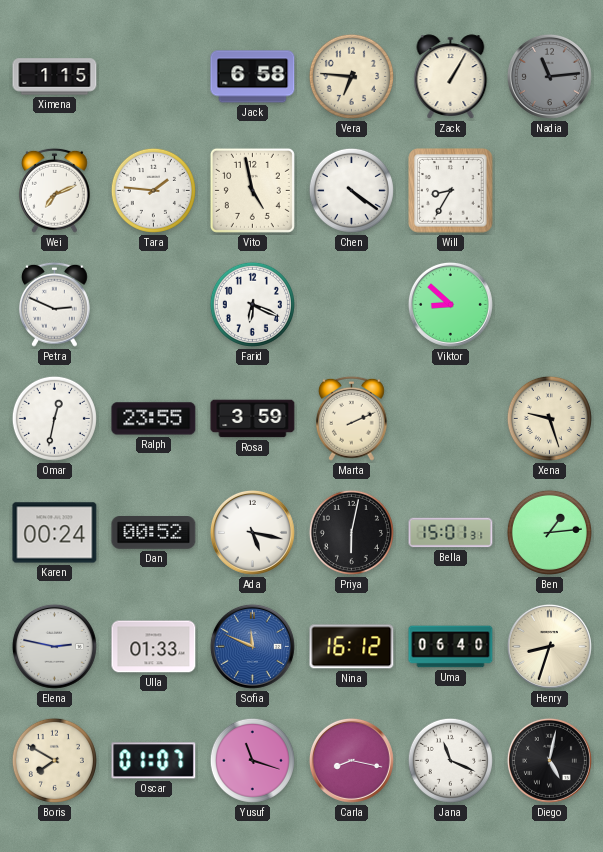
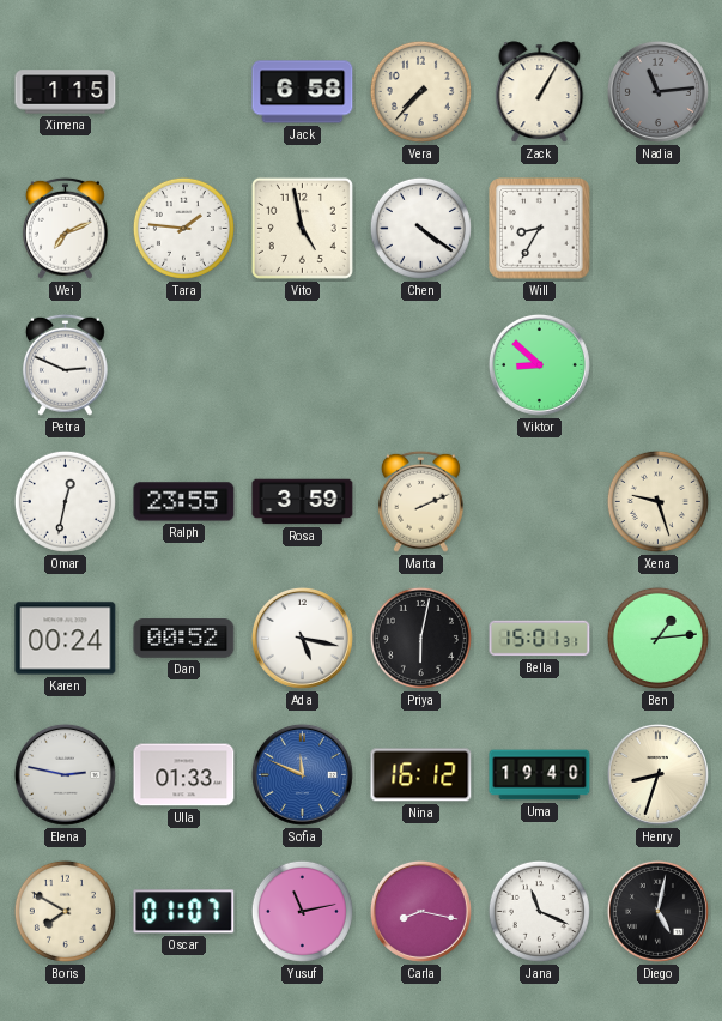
Vera: 6:46 -> 7:37 (420, 91)
Farid: 6:19 -> none (252, 304)
Uma: 06:40 -> 19:40 (540, 775)
Yusuf: 11:18 -> 11:13 (302, 911)
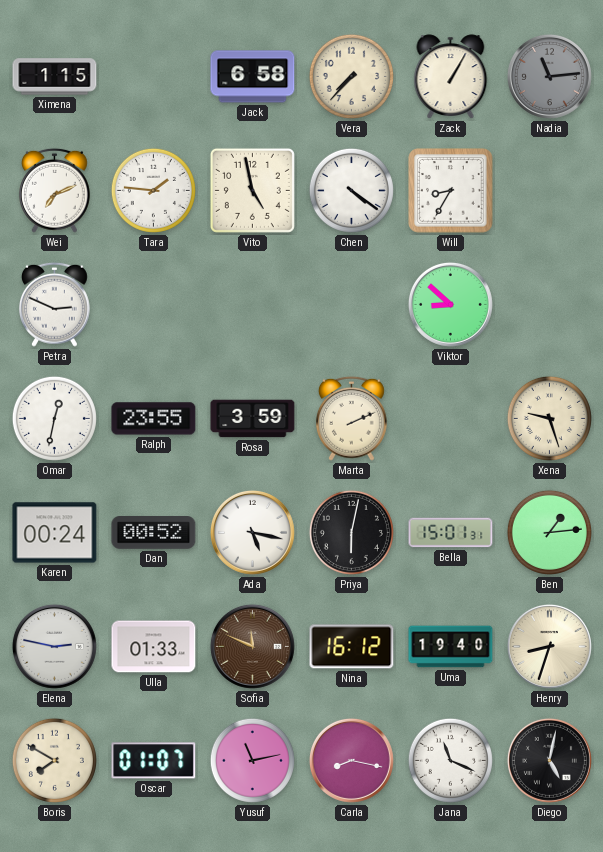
Sofia dial: blue -> brown (252, 646)
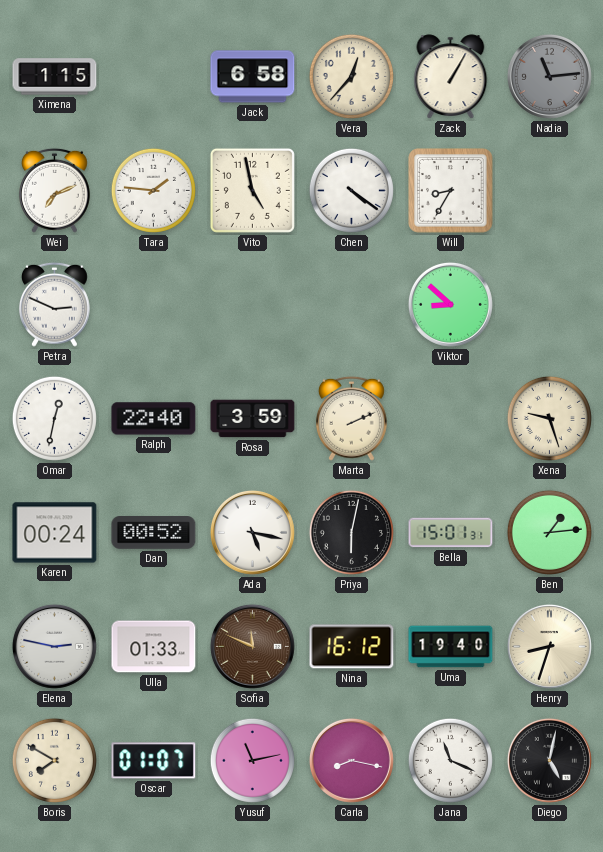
Vera: 7:37 -> 12:37 (351, 76)
Ralph: 23:55 -> 22:40 (154, 419)
